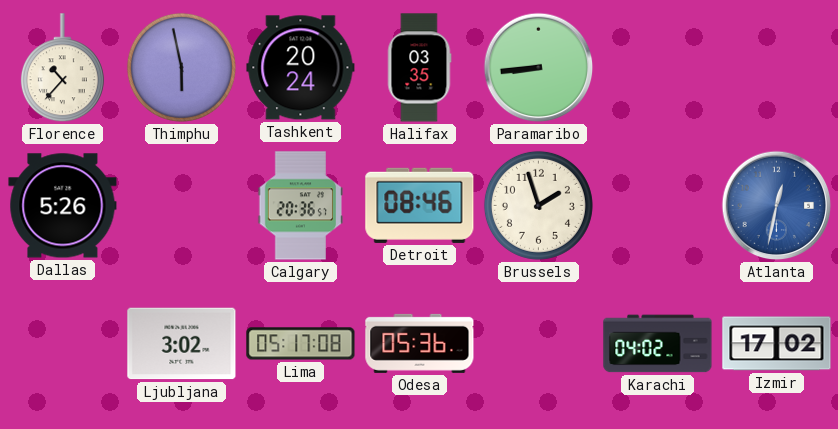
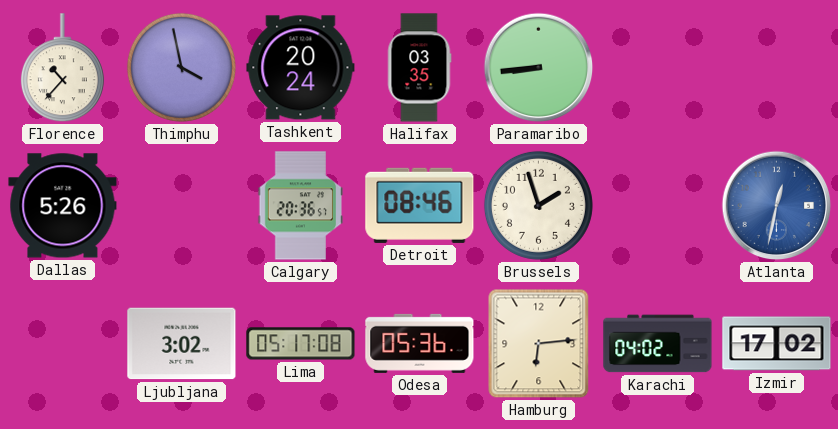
Thimphu: 5:58 -> 3:58 (181, 67)
Hamburg: none -> 6:14 (539, 344)
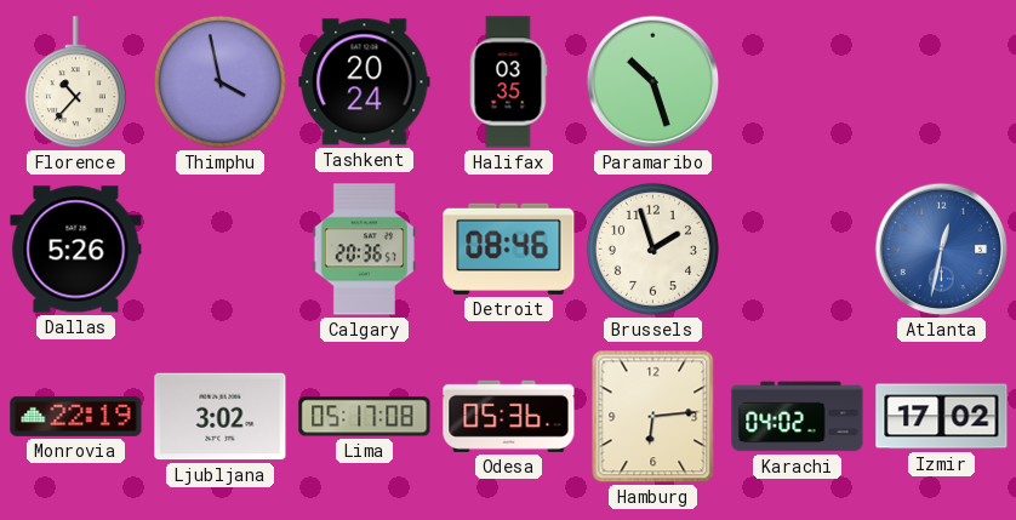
Paramaribo: 8:44 -> 10:27 (653, 82)
Monrovia: none -> 22:19 (76, 416)
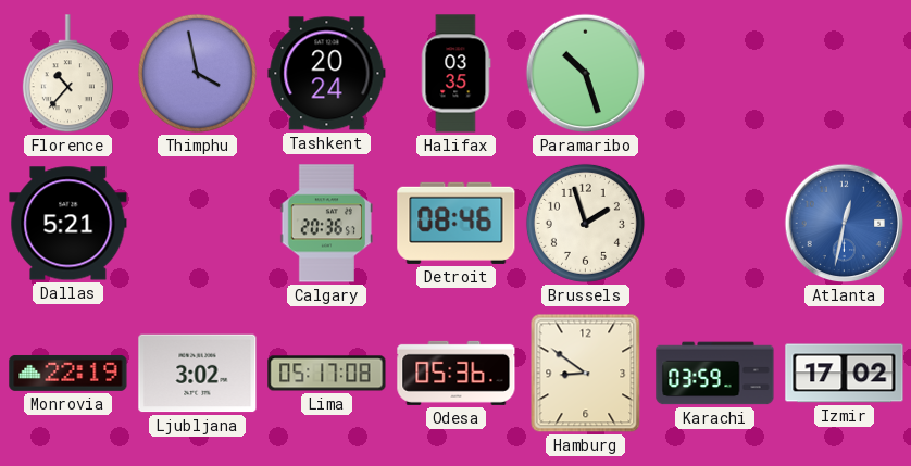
Dallas: 5:26 -> 5:21 (68, 224)
Hamburg: 6:14 -> 8:51 (586, 374)
Karachi: 04:02 -> 03:59 (715, 374)
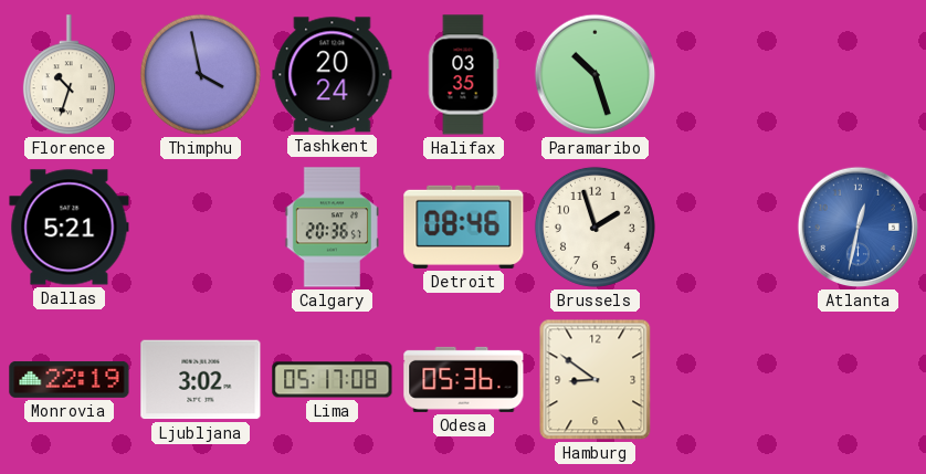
Florence: 10:37 -> 10:33 (69, 75)
Karachi: 03:59 -> none (715, 374)
Izmir: 17:02 -> none (845, 374)
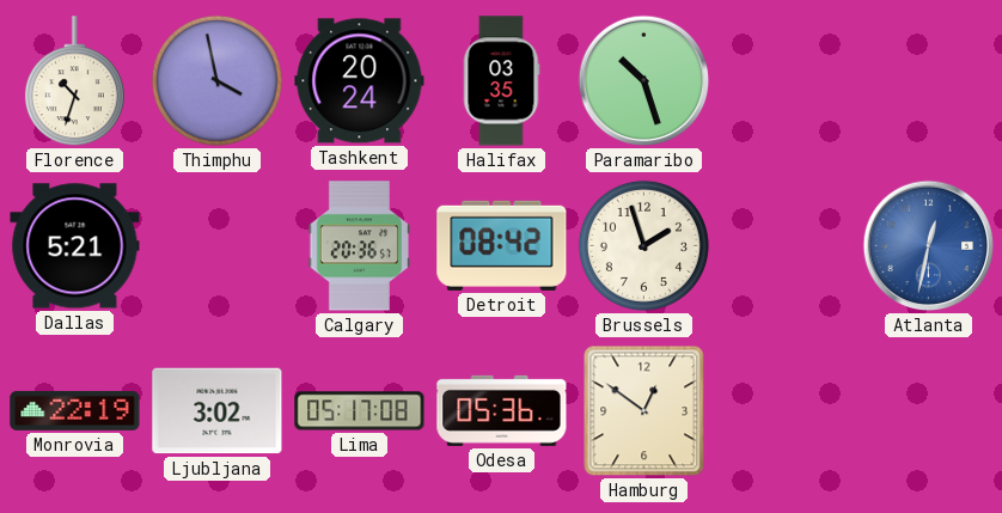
Detroit: 08:46 -> 08:42 (502, 245)
Hamburg: 8:51 -> 12:51 (644, 411)
